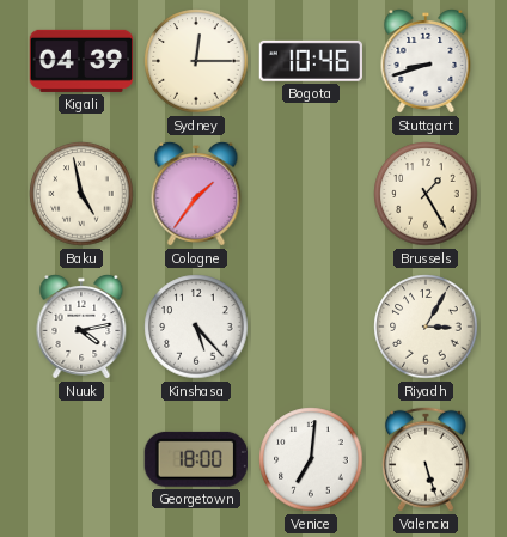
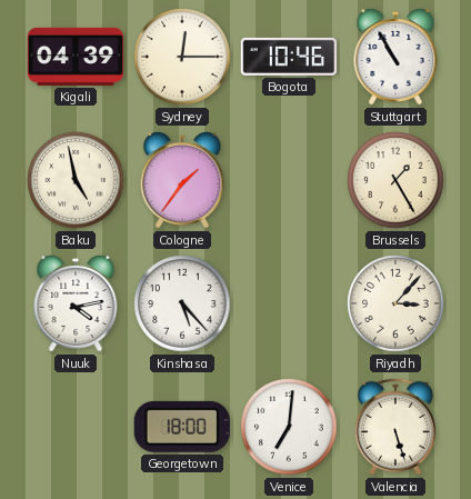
Stuttgart: 8:42 -> 10:55 (395, 58)
Riyadh: 3:05 -> 3:07 (395, 303)
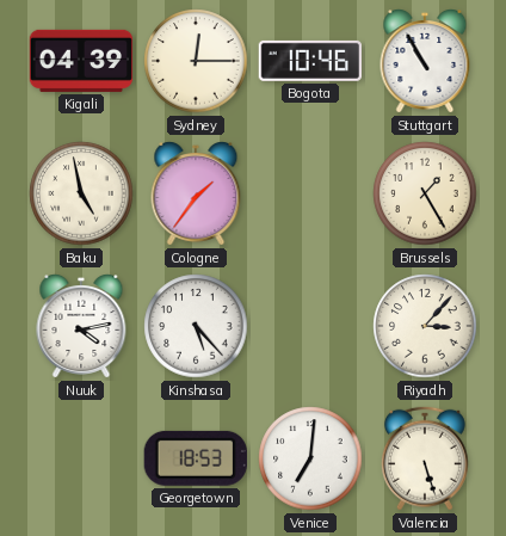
Georgetown: 18:00 -> 18:53 (196, 458)
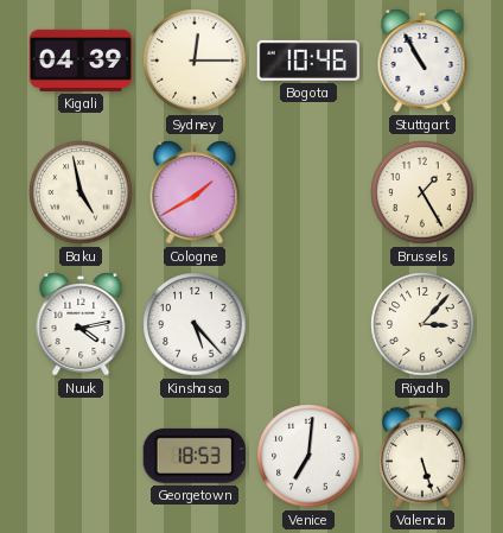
Cologne: 1:36 -> 1:40 (195, 193)
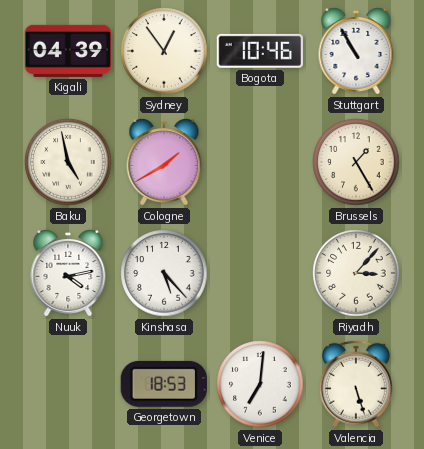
Sydney: 12:15 -> 12:54 (164, 51)
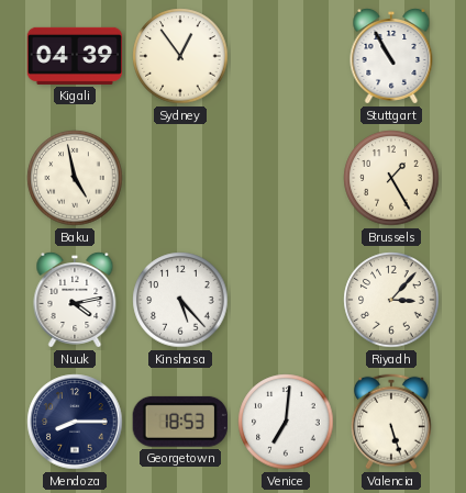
Bogota: 10:46 -> none (259, 51)
Cologne: 1:40 -> none (164, 163)
Mendoza: none -> 8:15 (75, 422)
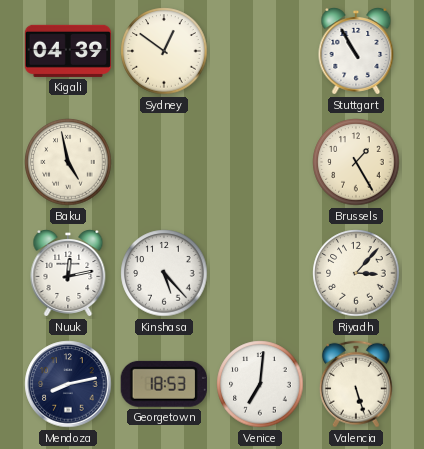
Sydney: 12:54 -> 12:51 (164, 51)
Nuuk: 4:13 -> 12:13 (68, 274)
Mendoza: 8:15 -> 8:13 (68, 384)
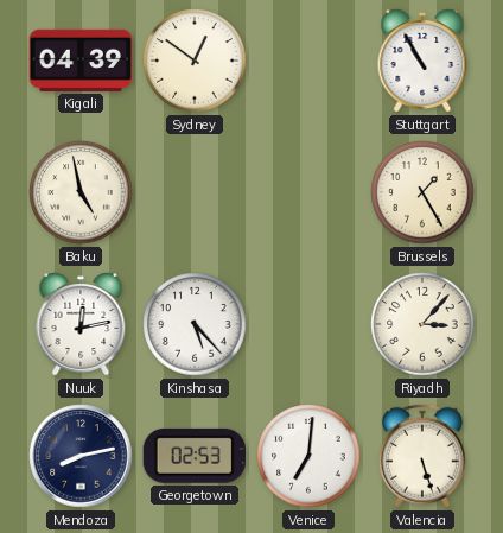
Georgetown: 18:53 -> 02:53 (195, 456)
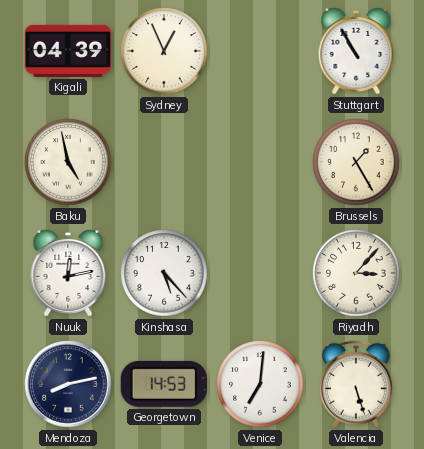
Sydney: 12:51 -> 12:56 (164, 51)
Georgetown: 02:53 -> 14:53 (164, 384)
